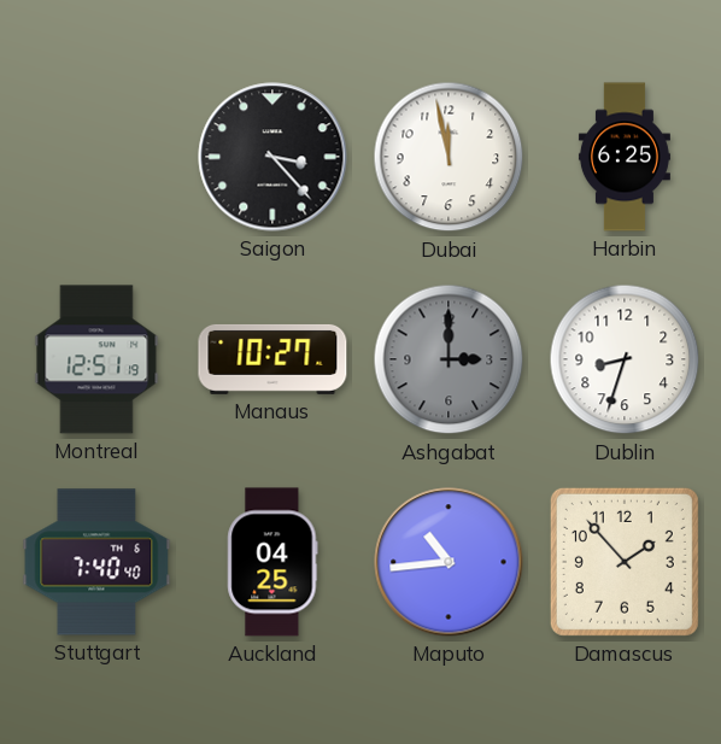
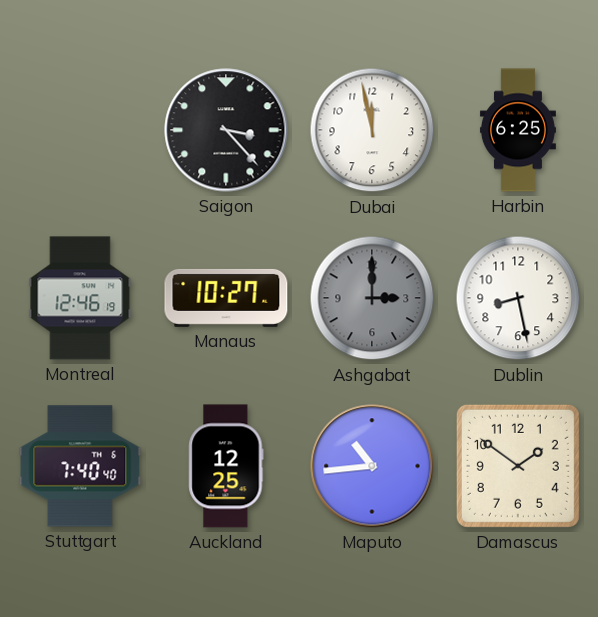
Montreal: 12:51 -> 12:46 (80, 298)
Dublin: 8:33 -> 8:28 (518, 298)
Auckland: 04:25 -> 12:25 (226, 466)
Damascus: 1:53 -> 1:51 (518, 466)
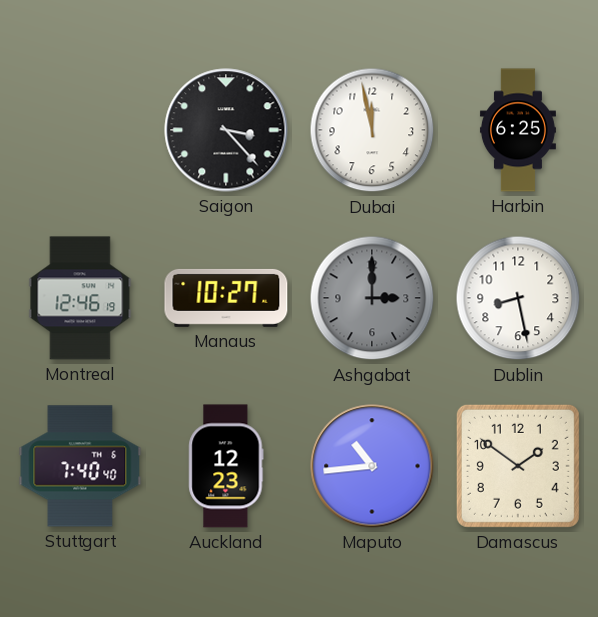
Auckland: 12:25 -> 12:23 (226, 466)
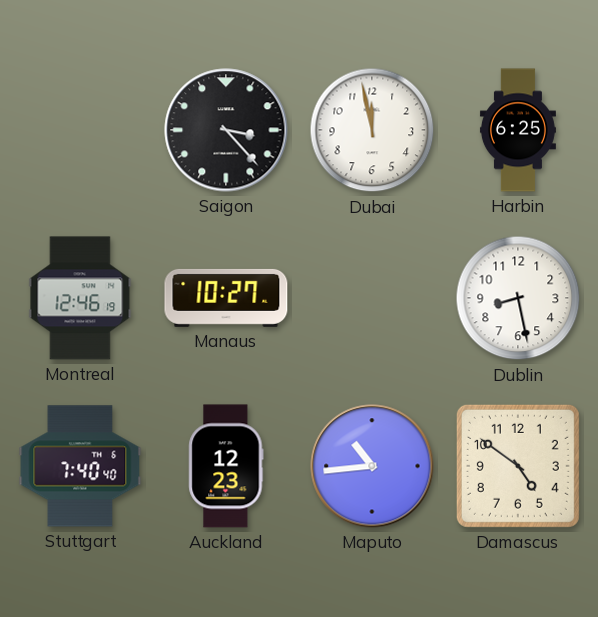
Ashgabat: 3:00 -> none (372, 298)
Damascus: 1:51 -> 4:51 (518, 466)
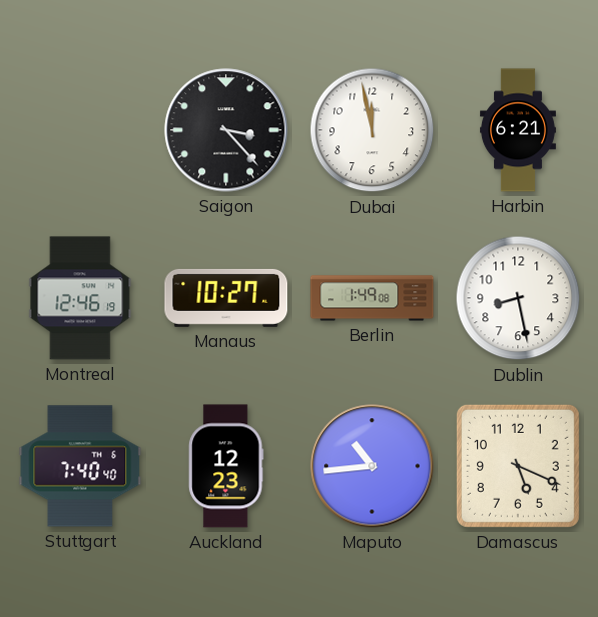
Harbin: 6:25 -> 6:21 (518, 130)
Berlin: none -> 1:49 (372, 298)
Damascus: 4:51 -> 5:19 (518, 466)
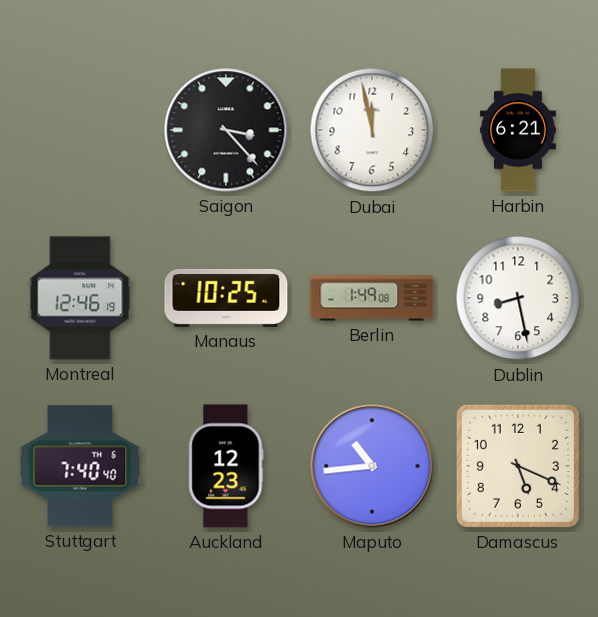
Manaus: 10:27 -> 10:25 (226, 298)
